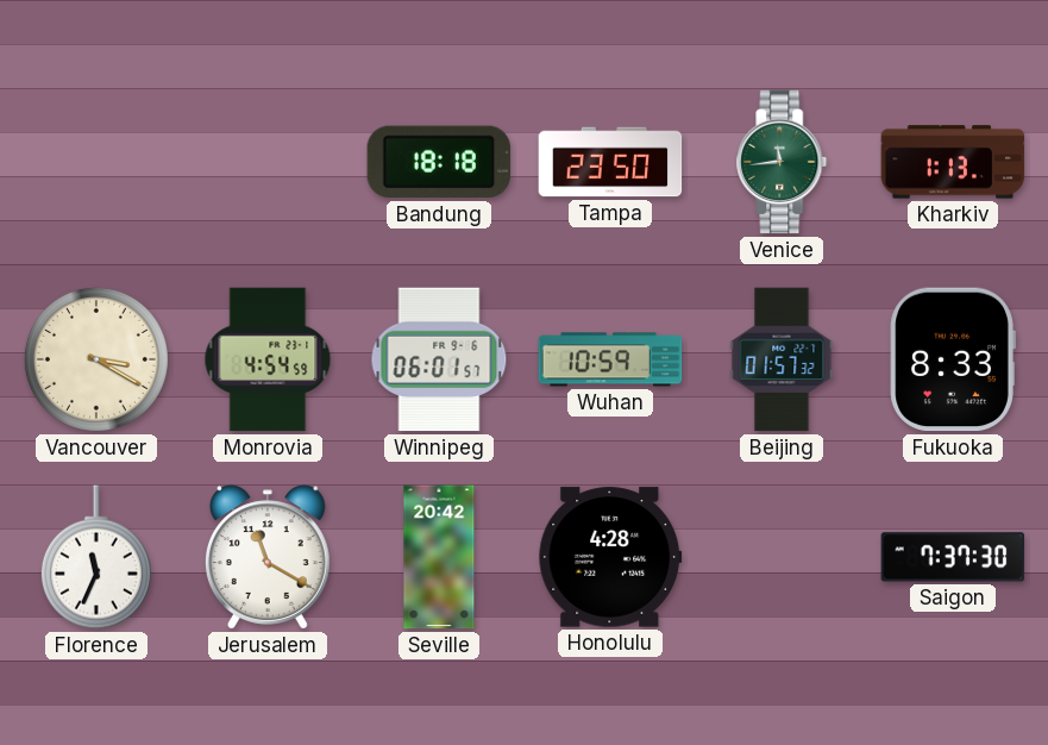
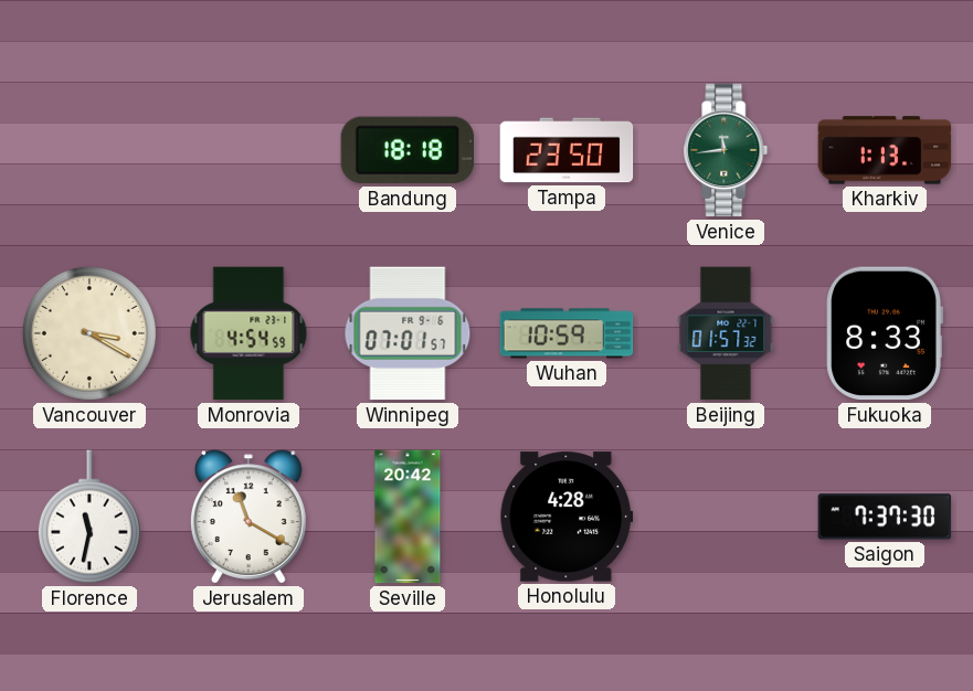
Winnipeg: 06:01 -> 07:01 (408, 333)
Florence: 11:34 -> 11:32 (89, 517)
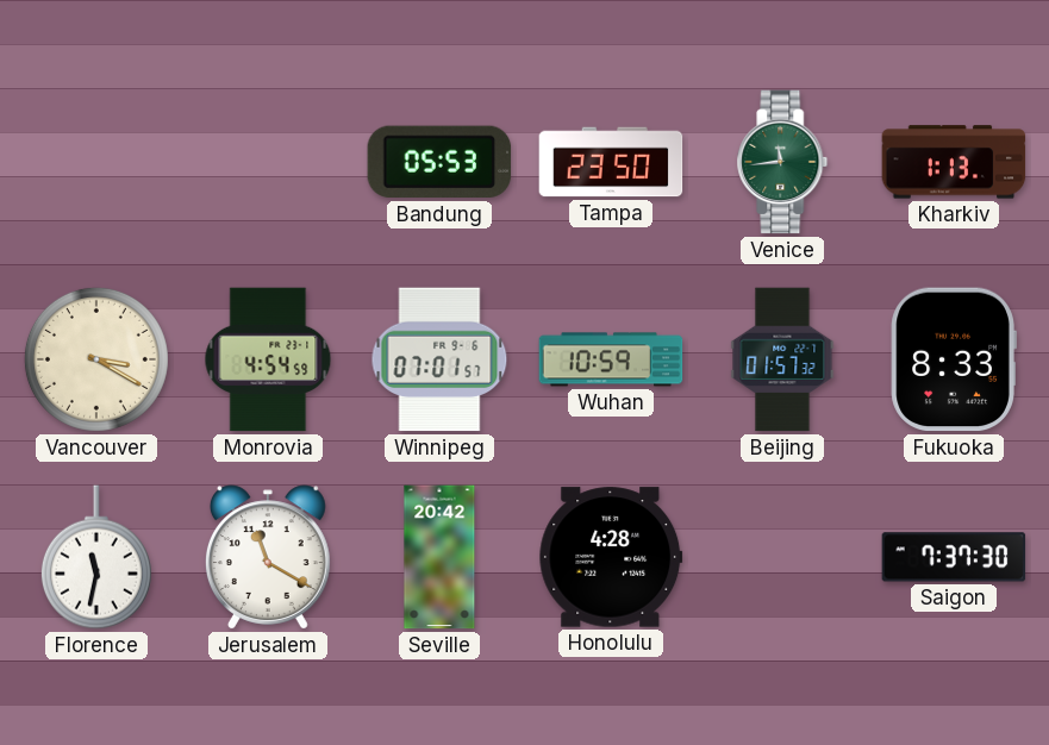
Bandung: 18:18 -> 05:53 (439, 162)
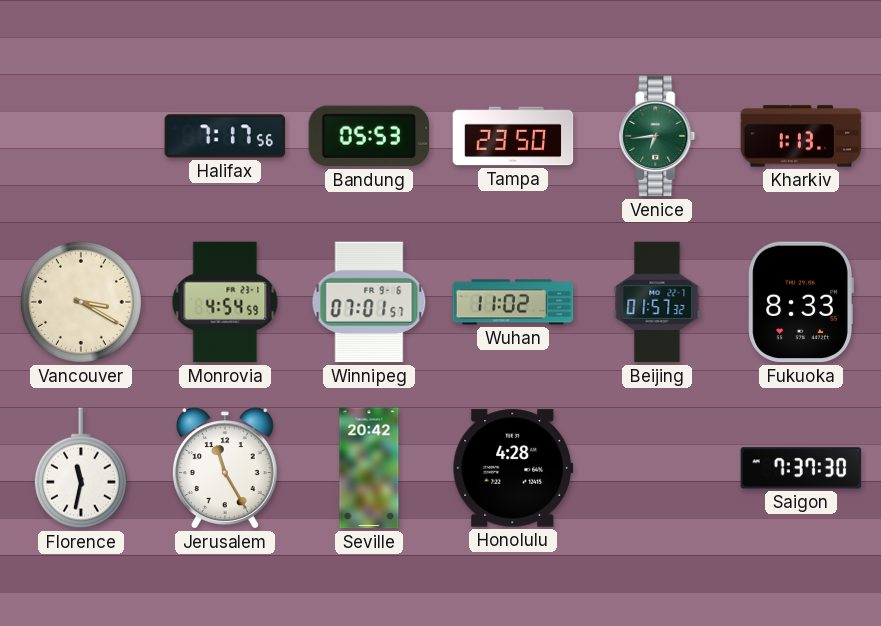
Halifax: none -> 7:17 (225, 136)
Venice: 11:44 -> 6:44 (657, 136)
Wuhan: 10:59 -> 11:02 (513, 302)
Jerusalem: 11:20 -> 11:25 (225, 468)
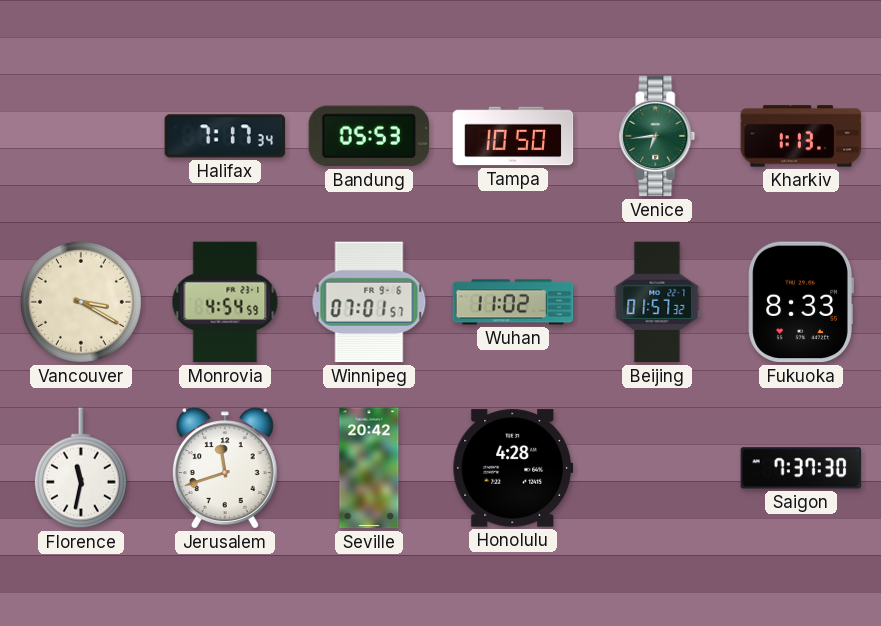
Halifax: 7:17:56 -> 7:17:34 (225, 136)
Tampa: 23:50 -> 10:50 (513, 136)
Jerusalem: 11:25 -> 11:42 (225, 468)
